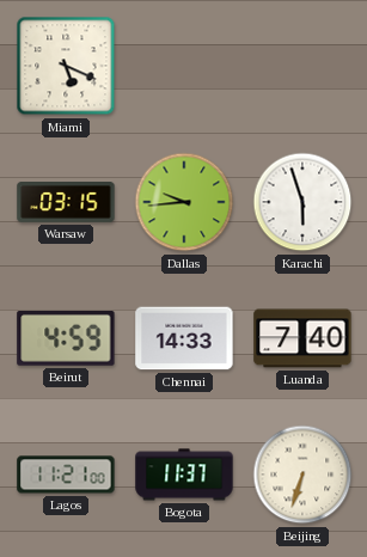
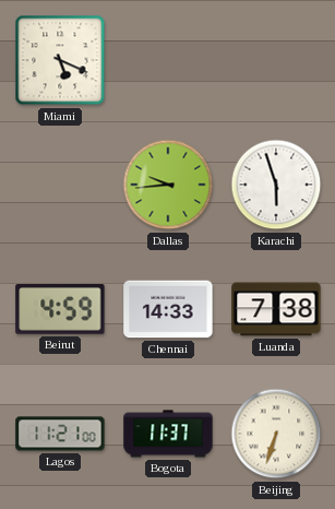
Warsaw: 03:15 -> none (66, 203)
Luanda: 7:40 -> 7:38 (276, 309)
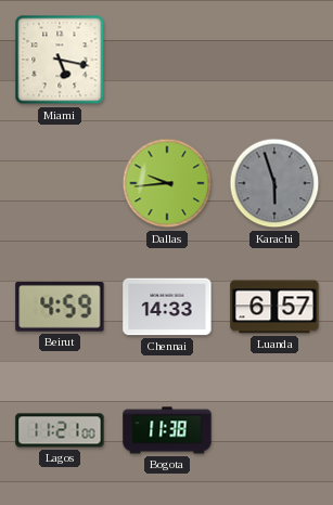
Miami: 5:19 -> 5:17 (60, 60)
Karachi dial: white -> grey (274, 183)
Luanda: 7:38 -> 6:57 (274, 307)
Bogota: 11:37 -> 11:38 (167, 430)
Beijing: 6:33 -> none (276, 434)
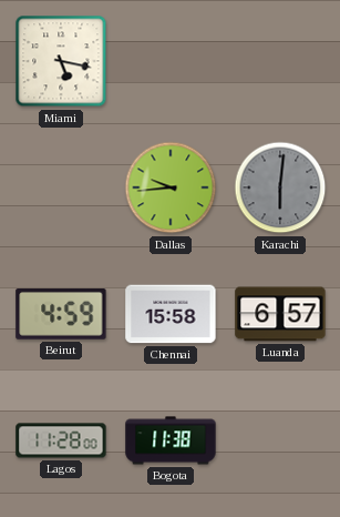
Karachi: 5:57 -> 6:01 (280, 187)
Chennai: 14:33 -> 15:58 (171, 314)
Lagos: 11:21 -> 11:28 (61, 440)
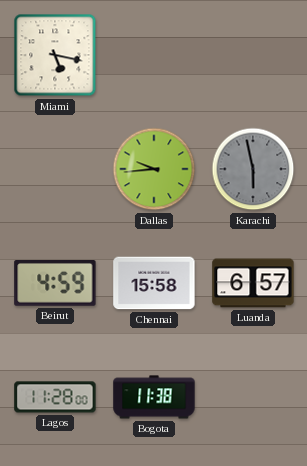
Karachi: 6:01 -> 5:58 (253, 169)
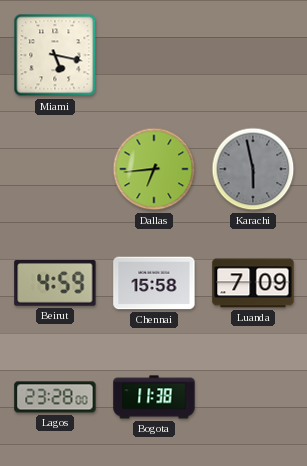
Dallas: 9:44 -> 6:44 (154, 169)
Luanda: 6:57 -> 7:09 (253, 283)
Lagos: 11:28 -> 23:28 (55, 397)
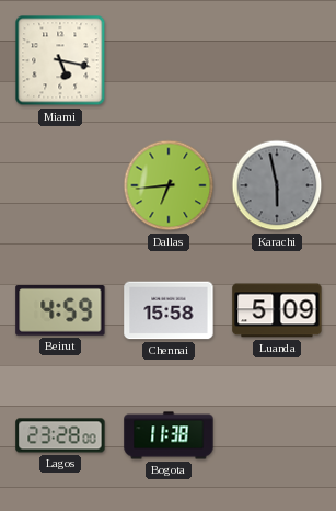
Luanda: 7:09 -> 5:09 (277, 310)
